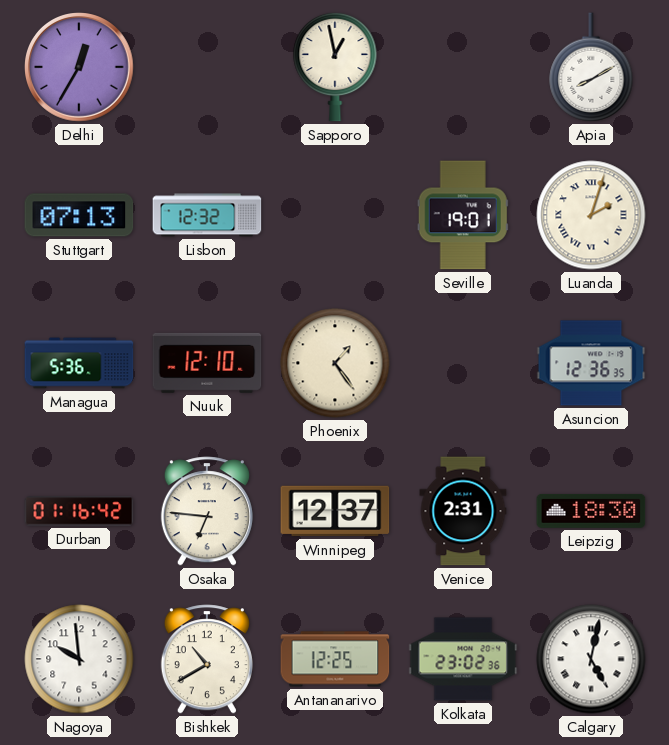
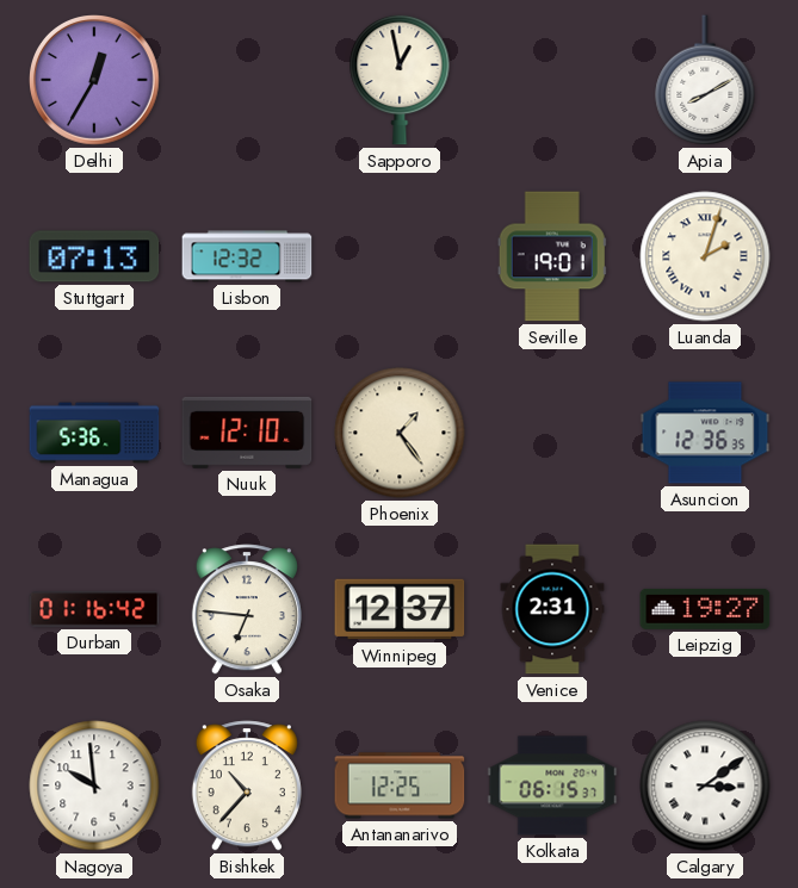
Leipzig: 18:30 -> 19:27 (705, 609)
Bishkek: 10:40 -> 10:37 (247, 785)
Kolkata: 23:02 -> 06:15 (552, 785)
Calgary: 5:02 -> 3:09 (705, 785)
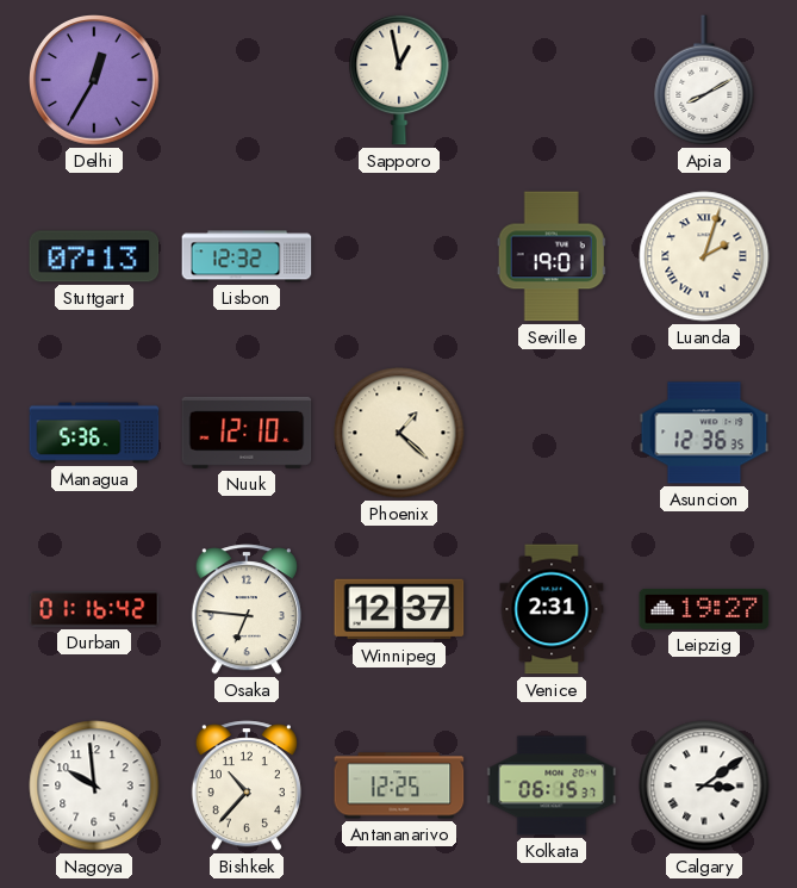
Phoenix: 1:24 -> 1:22 (399, 433)
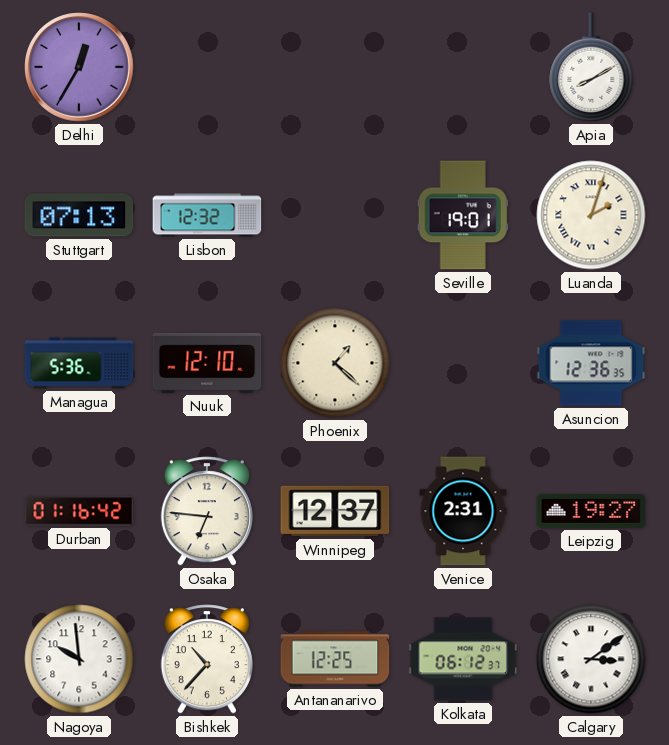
Sapporo: 12:58 -> none (399, 80)
Kolkata: 06:15 -> 06:12 (463, 659)
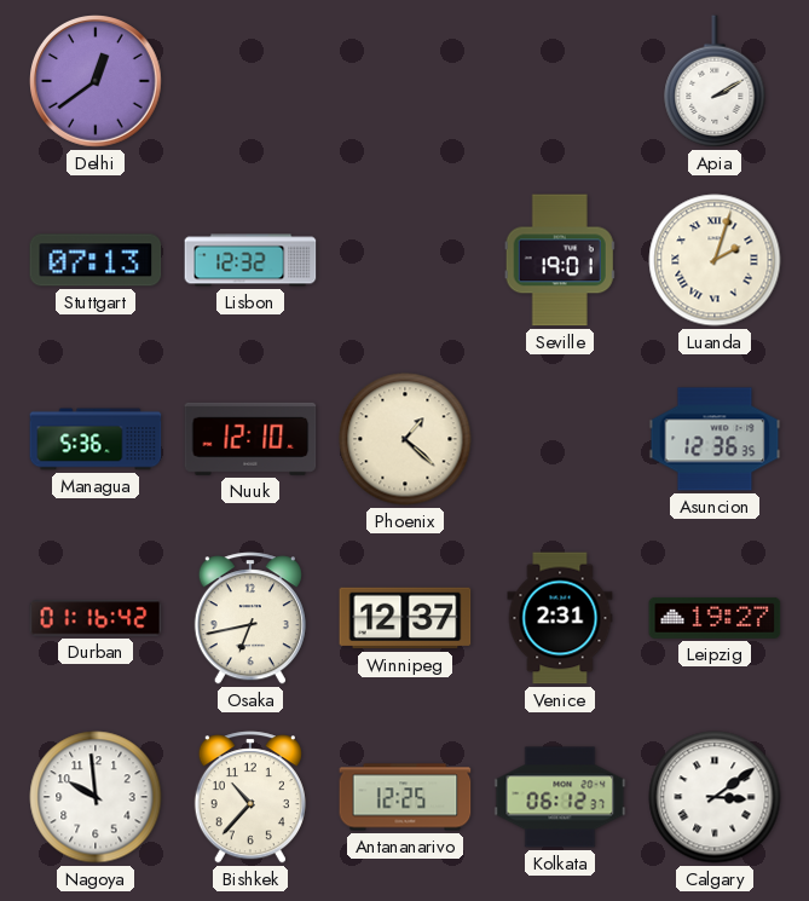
Delhi: 12:35 -> 12:39 (96, 81)
Apia: 8:10 -> 2:10 (715, 81)
Osaka: 6:46 -> 6:43 (250, 618)
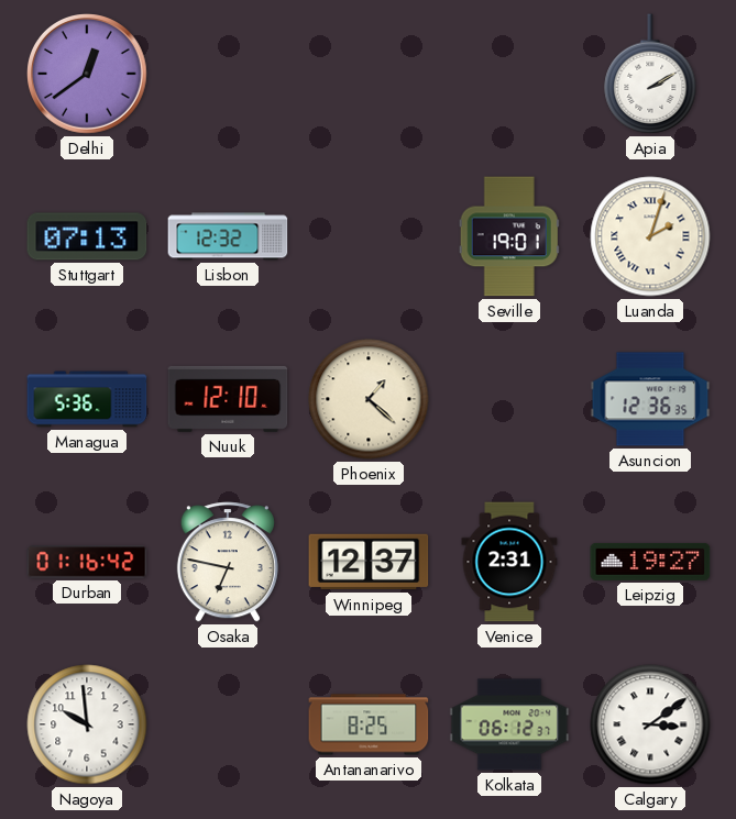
Osaka: 6:43 -> 6:47 (228, 562)
Bishkek: 10:37 -> none (250, 797)
Antananarivo: 12:25 -> 8:25 (369, 724)
